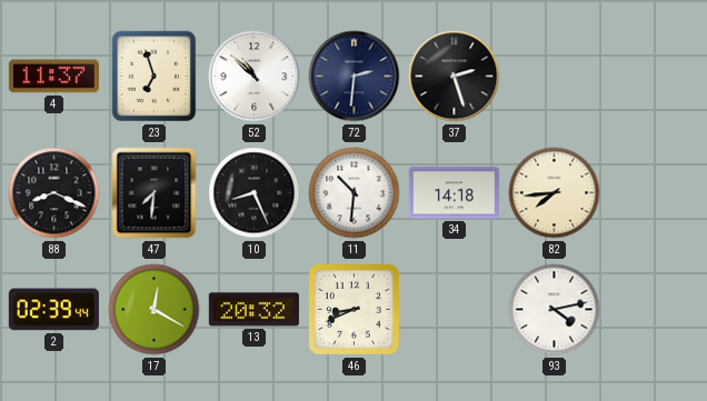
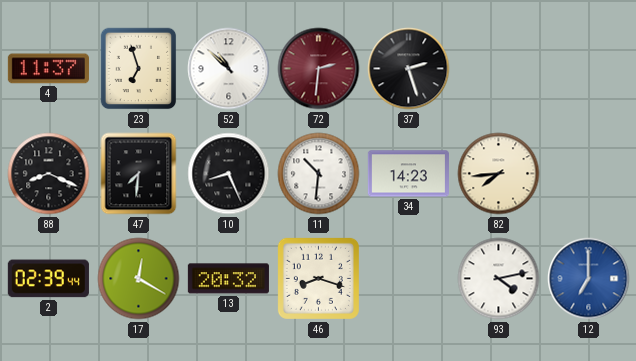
72 dial: navy -> burgundy (319, 69)
34: 14:18 -> 14:23 (408, 174)
46: 8:41 -> 8:18 (318, 278)
12: none -> 7:00 (589, 279)
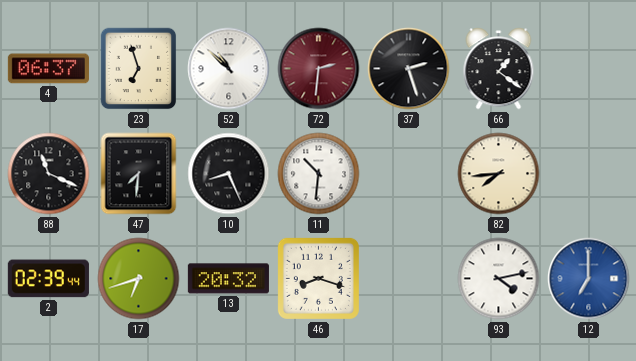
4: 11:37 -> 06:37 (48, 69)
66: none -> 1:21 (499, 69)
88: 8:19 -> 11:19 (49, 174)
34: 14:23 -> none (408, 174)
17: 12:20 -> 6:42 (139, 279)
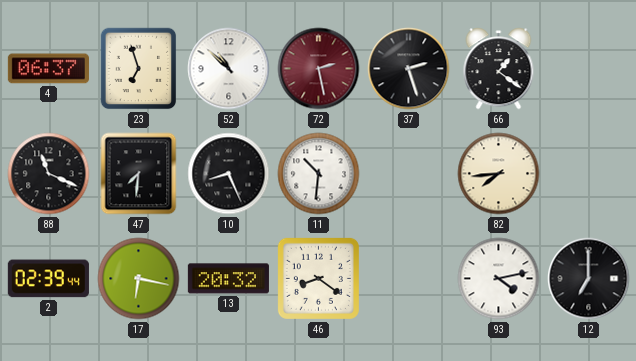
72: 2:31 -> 2:28 (319, 69)
17: 6:42 -> 6:17 (139, 279)
46: 8:18 -> 8:21 (318, 278)
12 dial: blue -> black (589, 279)
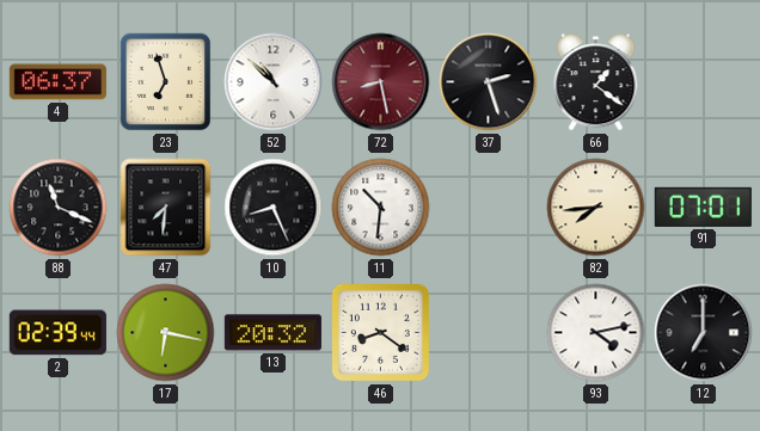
72: 2:28 -> 8:28 (381, 82)
91: none -> 07:01 (703, 207)
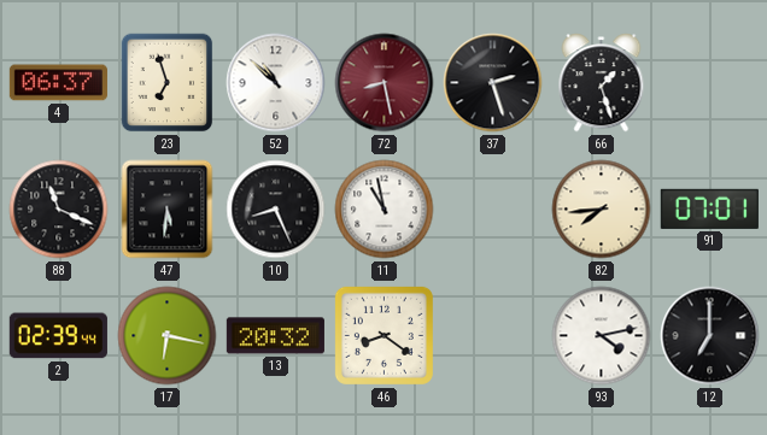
66: 1:21 -> 1:27 (602, 83)
47: 7:31 -> 5:31 (168, 210)
11: 10:31 -> 10:58 (385, 210)
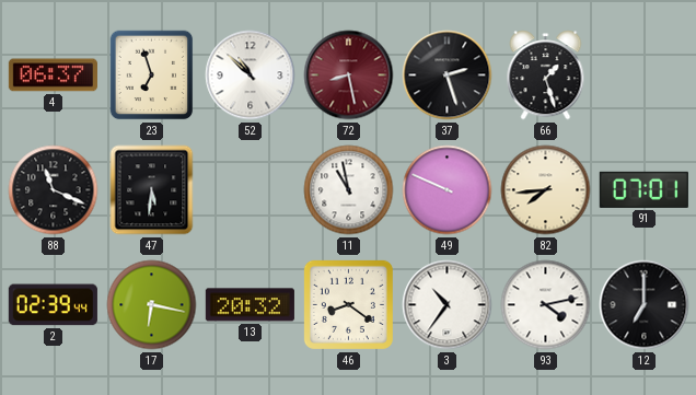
10: 8:26 -> none (276, 210)
49: none -> 9:49 (448, 190)
3: none -> 10:36 (448, 305)
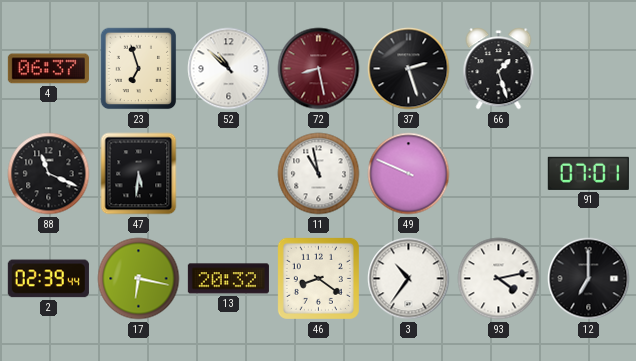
82: 7:44 -> none (546, 190)
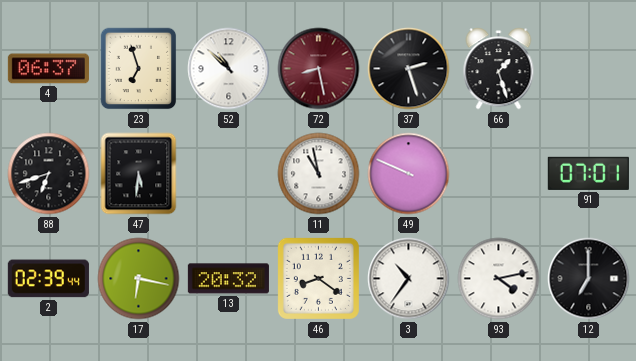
88: 11:19 -> 6:42 (49, 174)
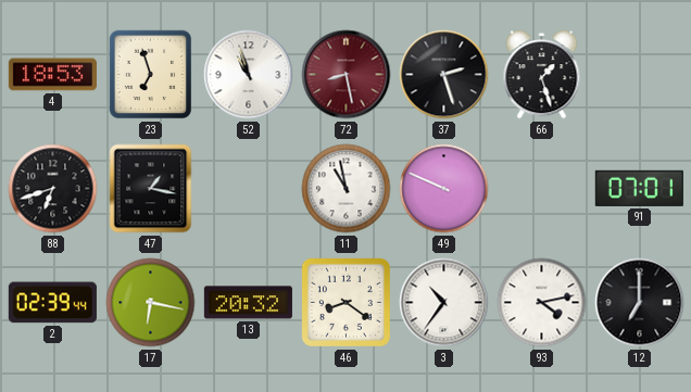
4: 06:37 -> 18:53 (52, 75)
52: 10:52 -> 10:57 (249, 75)
47: 5:31 -> 1:17 (151, 189)
